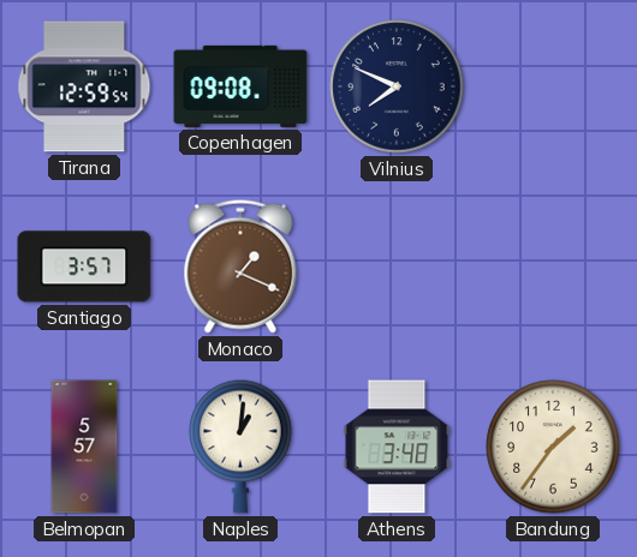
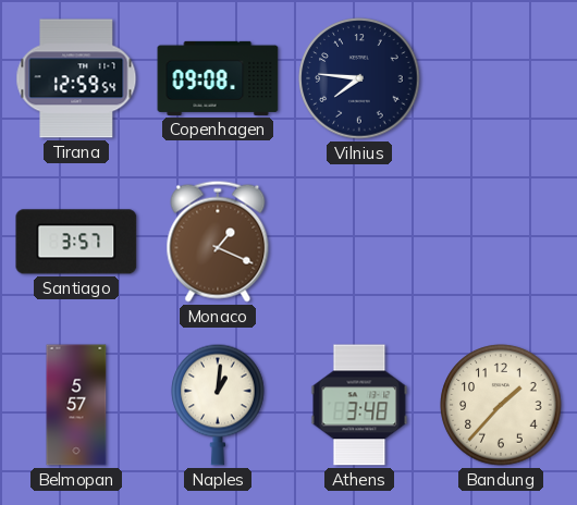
Vilnius: 7:49 -> 7:46 (359, 78)
Bandung: 1:36 -> 1:37 (501, 405)
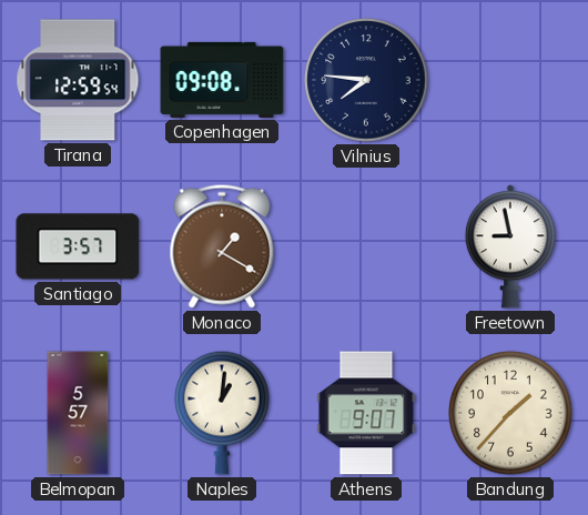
Monaco: 1:19 -> 1:20 (222, 246)
Freetown: none -> 8:58 (510, 246)
Athens: 3:48 -> 9:07 (366, 413)
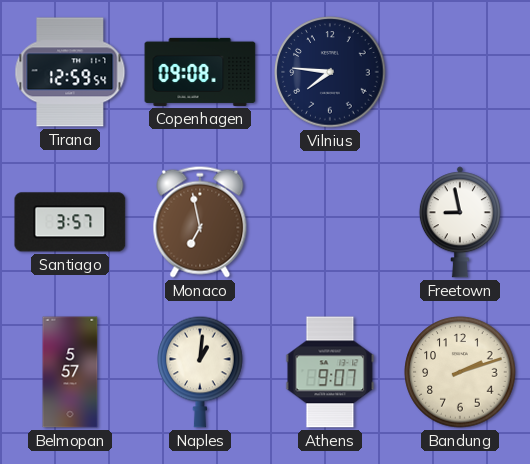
Monaco: 1:20 -> 6:58 (200, 222)
Bandung: 1:37 -> 2:12 (460, 372)
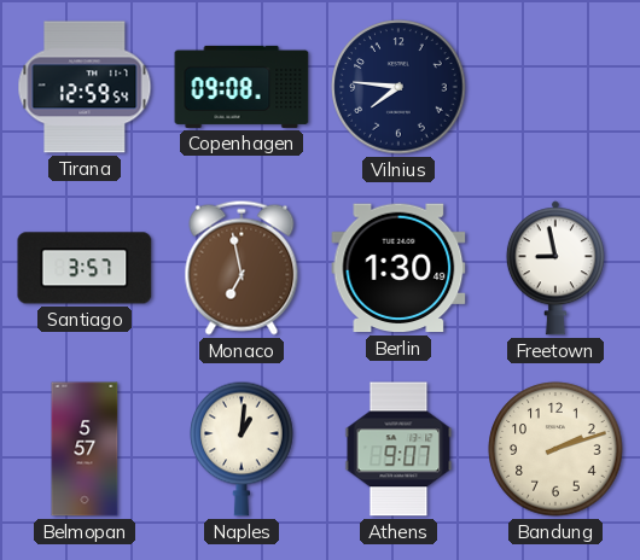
Berlin: none -> 1:30 (398, 268)
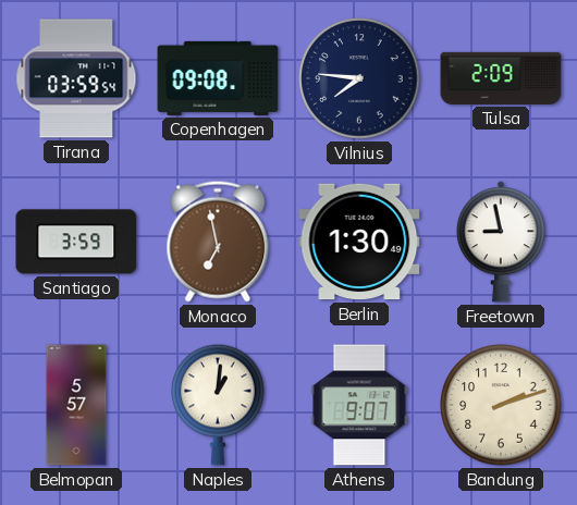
Tirana: 12:59 -> 03:59 (76, 78)
Tulsa: none -> 2:09 (501, 78)
Santiago: 3:57 -> 3:59 (76, 242)
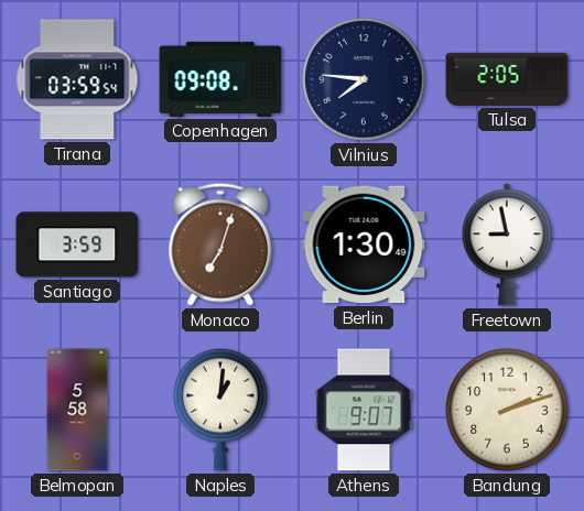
Tulsa: 2:09 -> 2:05 (507, 79)
Monaco: 6:58 -> 7:03 (220, 244)
Belmopan: 5:57 -> 5:58 (77, 410)
